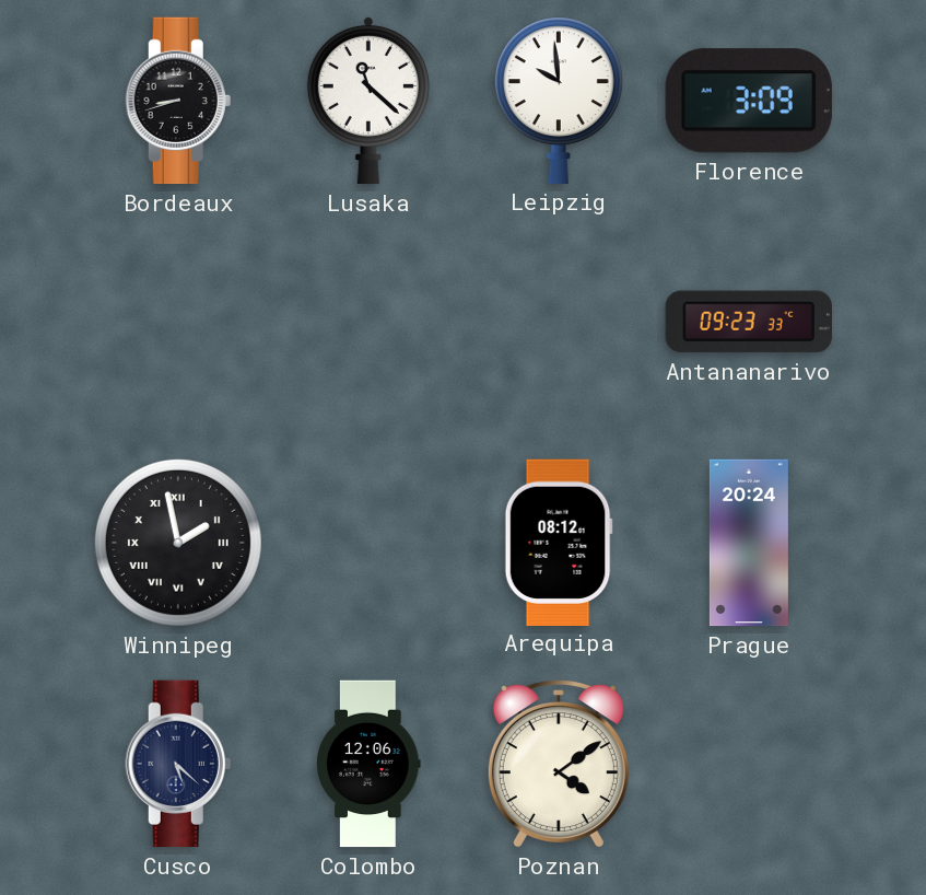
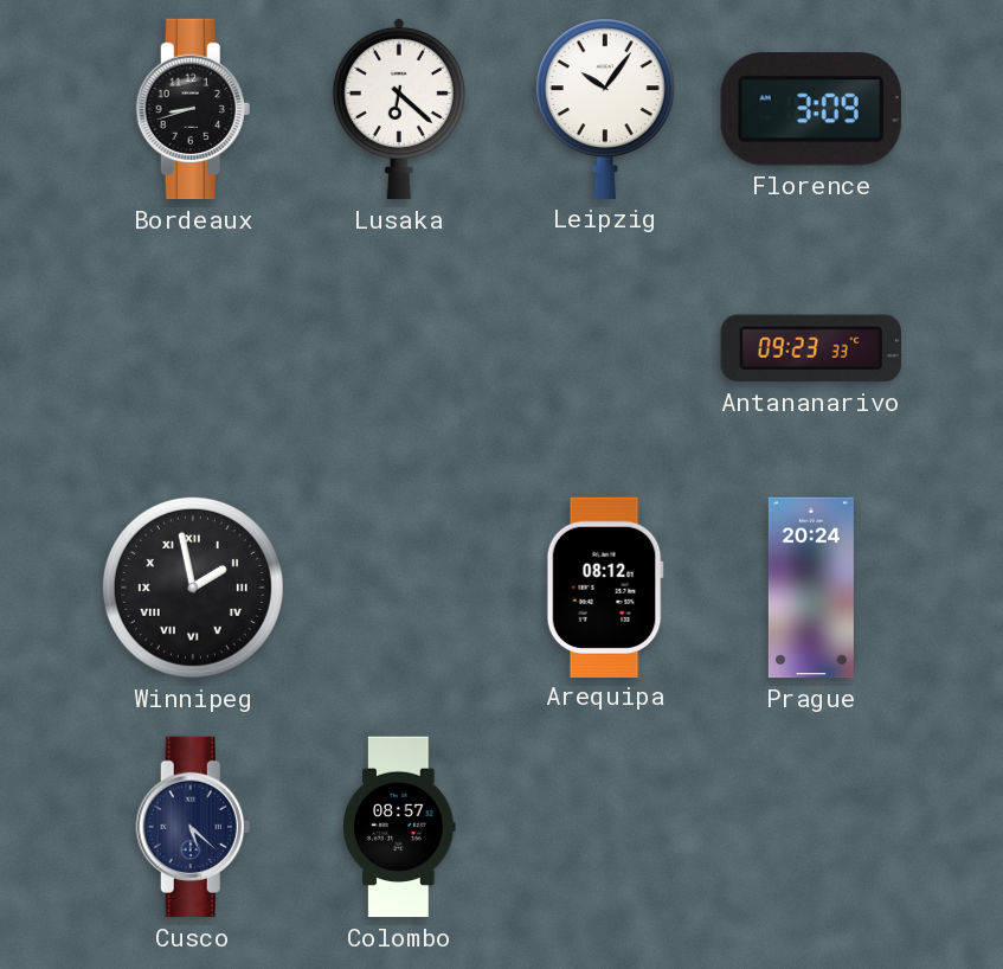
Lusaka: 11:22 -> 6:22 (399, 109)
Leipzig: 9:59 -> 10:06 (605, 109)
Colombo: 12:06 -> 08:57 (399, 827)
Poznan: 4:09 -> none (559, 765)
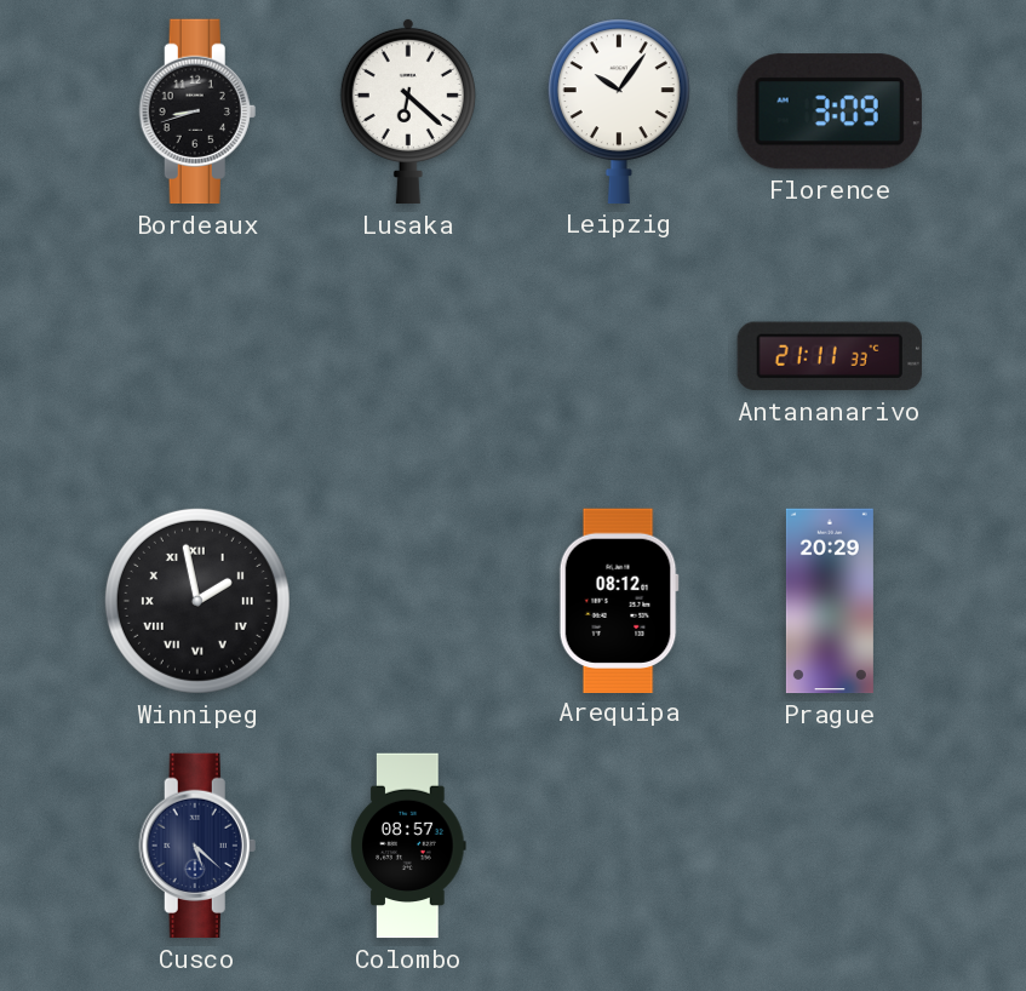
Antananarivo: 09:23 -> 21:11 (830, 356)
Prague: 20:24 -> 20:29 (830, 601)
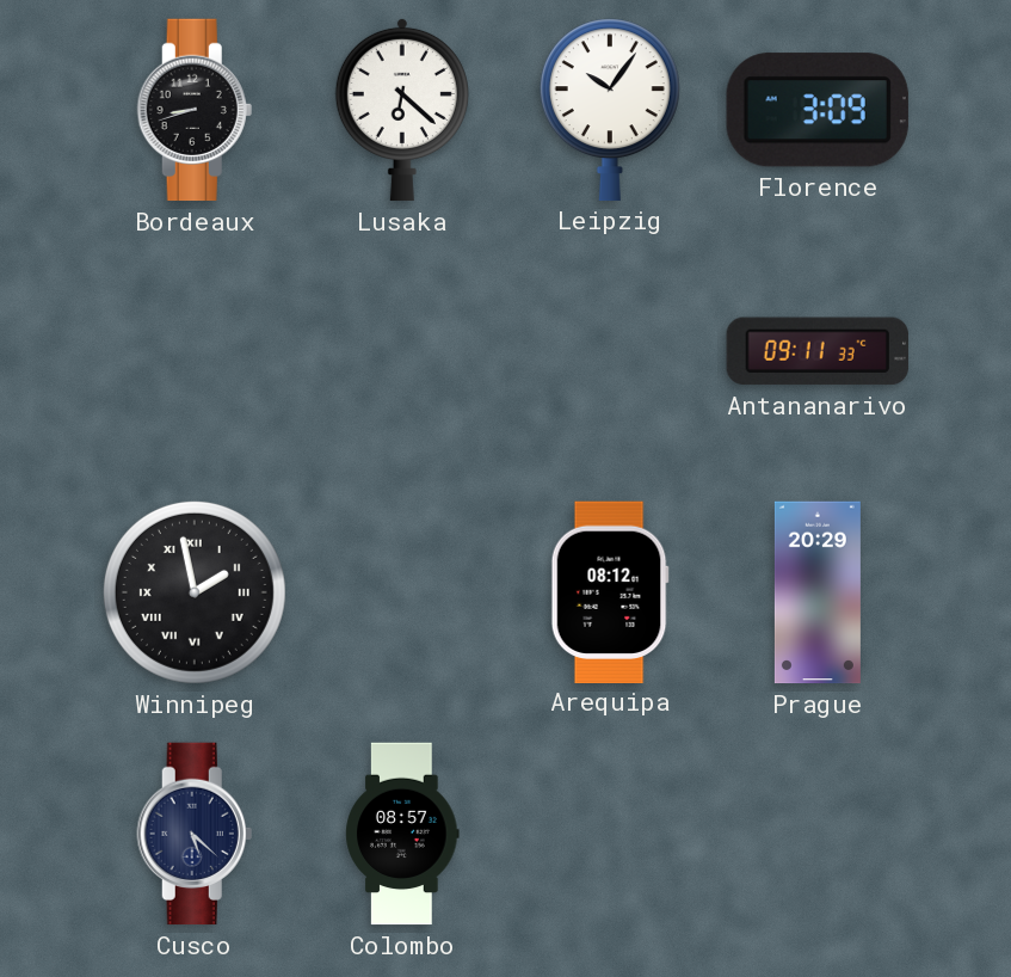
Antananarivo: 21:11 -> 09:11 (818, 351)
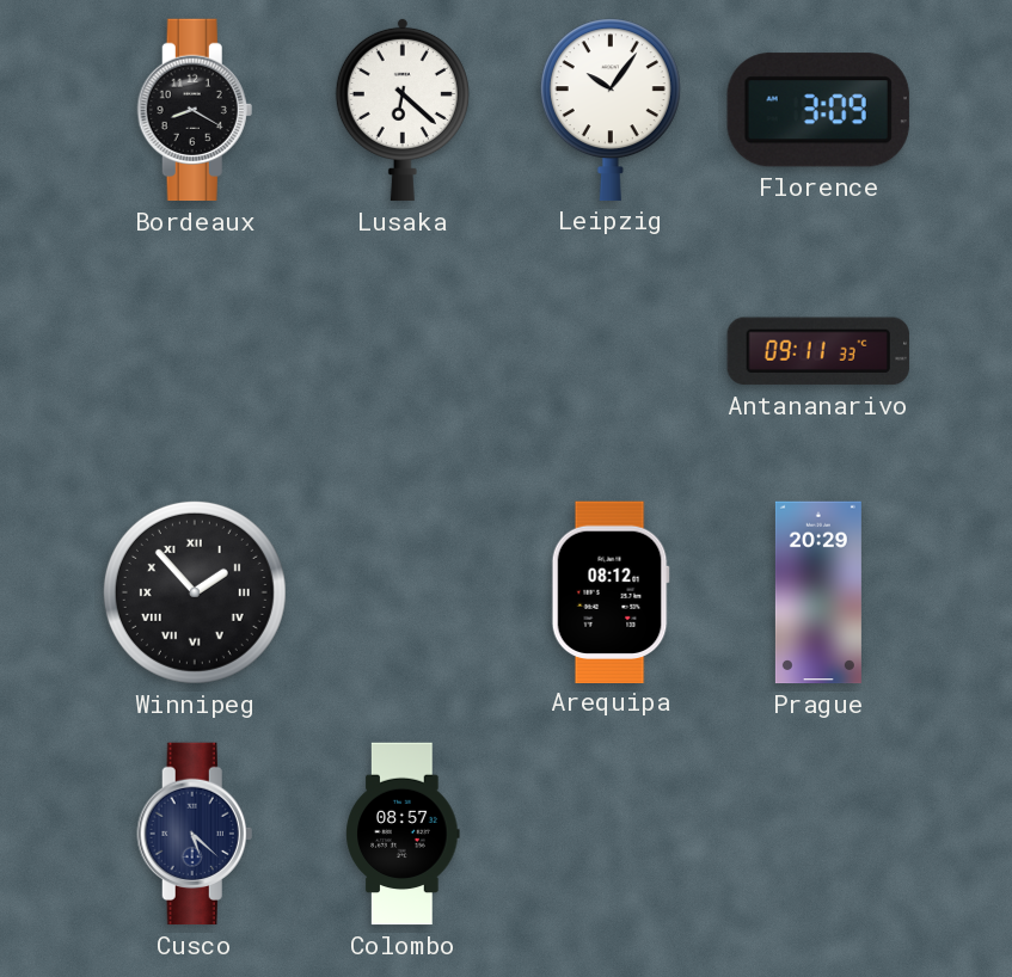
Bordeaux: 8:42 -> 8:20 (195, 110)
Winnipeg: 1:58 -> 1:53 (195, 592)
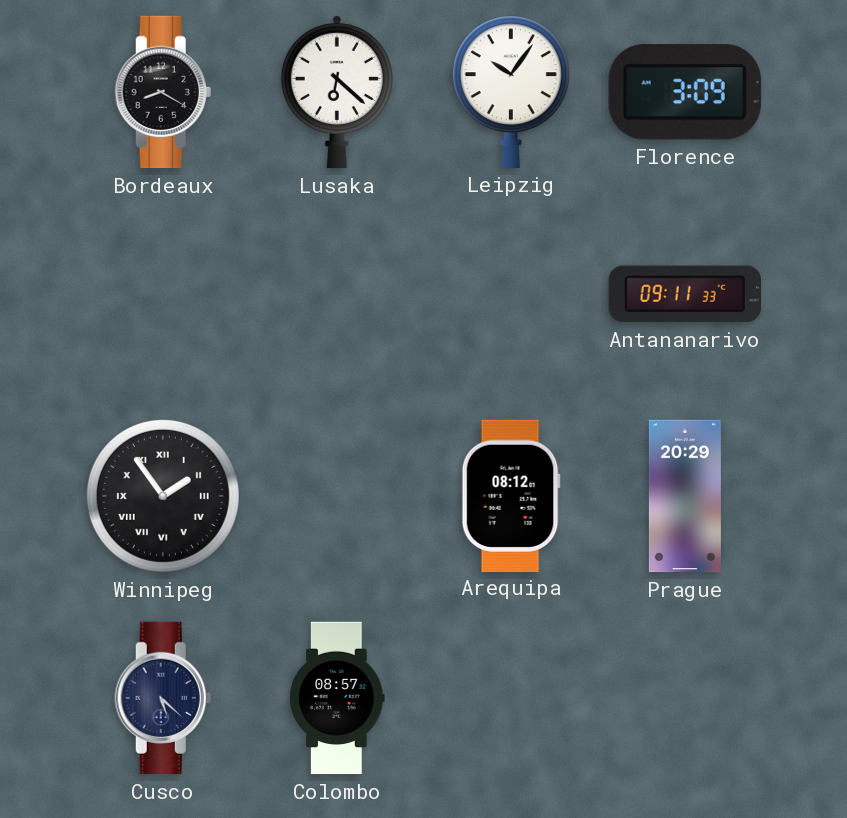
Winnipeg: 1:53 -> 1:54 (163, 496)
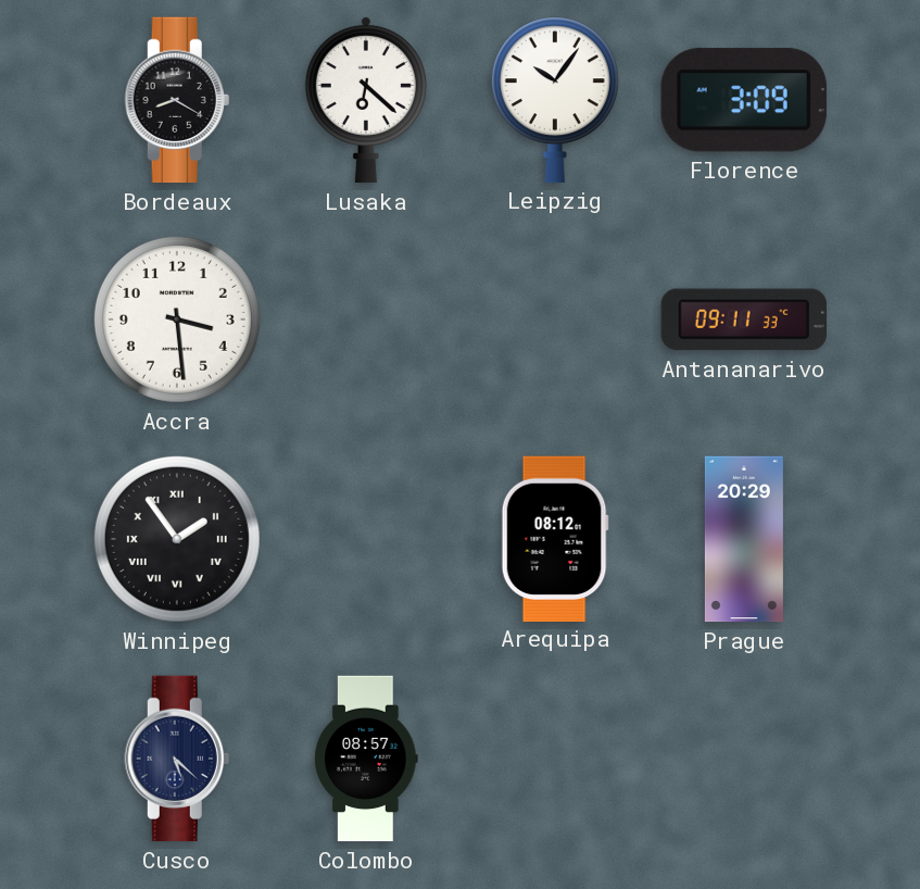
Accra: none -> 3:29 (177, 320)
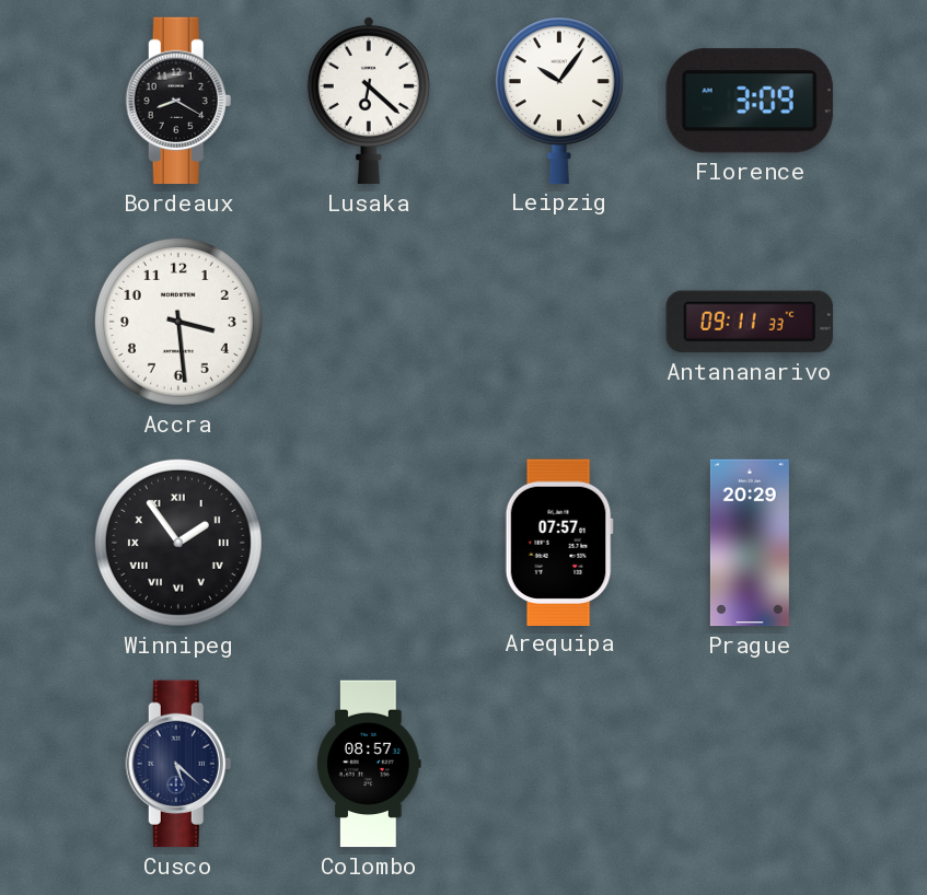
Arequipa: 08:12 -> 07:57 (559, 542)
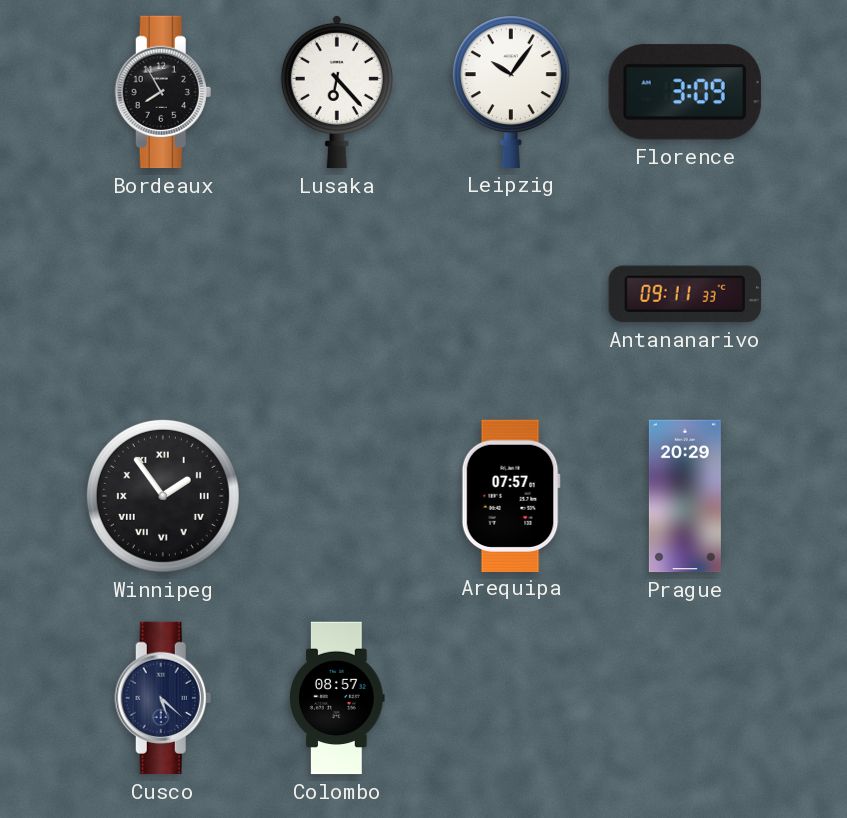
Bordeaux: 8:20 -> 7:55 (163, 92)
Lusaka: 6:22 -> 6:23 (337, 92)
Accra: 3:29 -> none (178, 322)
